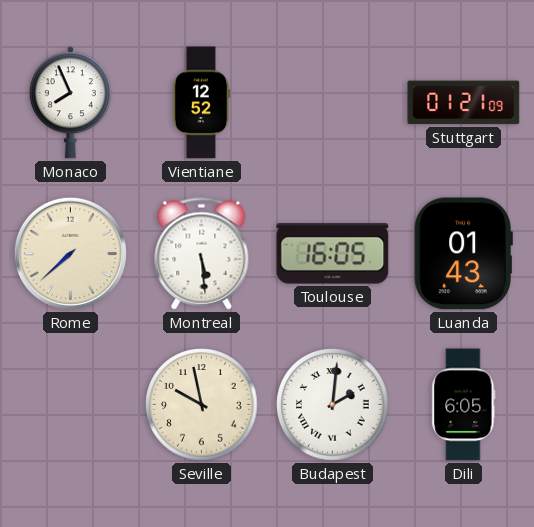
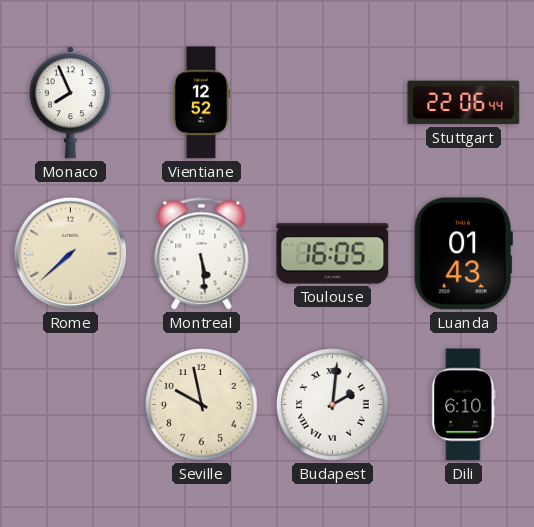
Stuttgart: 01:21 -> 22:06 (464, 103)
Dili: 6:05 -> 6:10 (464, 405)
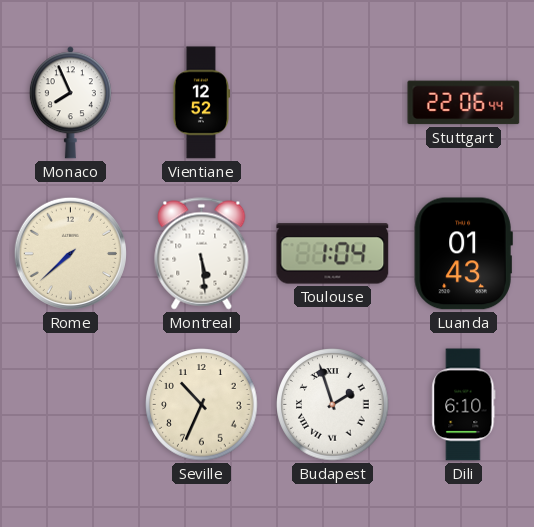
Toulouse: 16:05 -> 1:04 (333, 254)
Seville: 9:58 -> 10:34 (202, 405)
Budapest: 2:01 -> 1:57 (333, 405)
